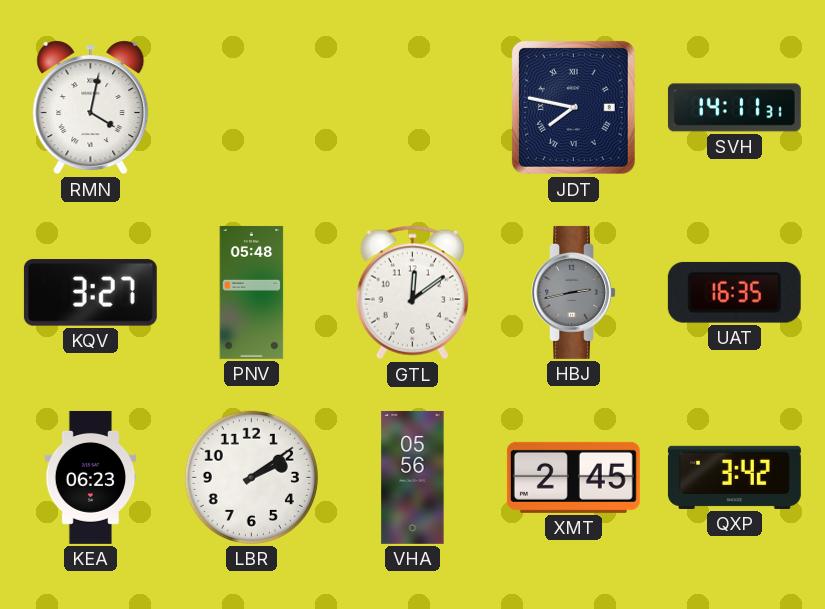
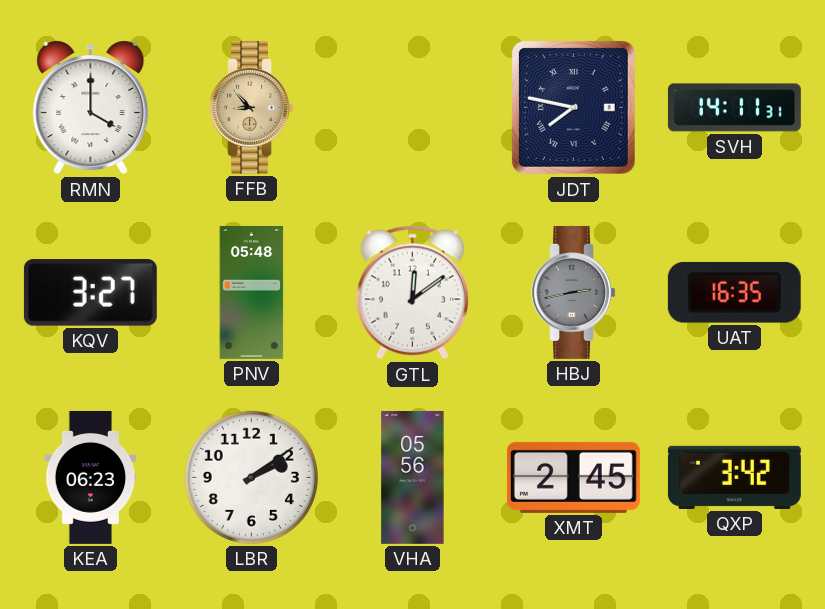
RMN: 4:02 -> 4:00 (91, 108)
FFB: none -> 8:53 (251, 107)
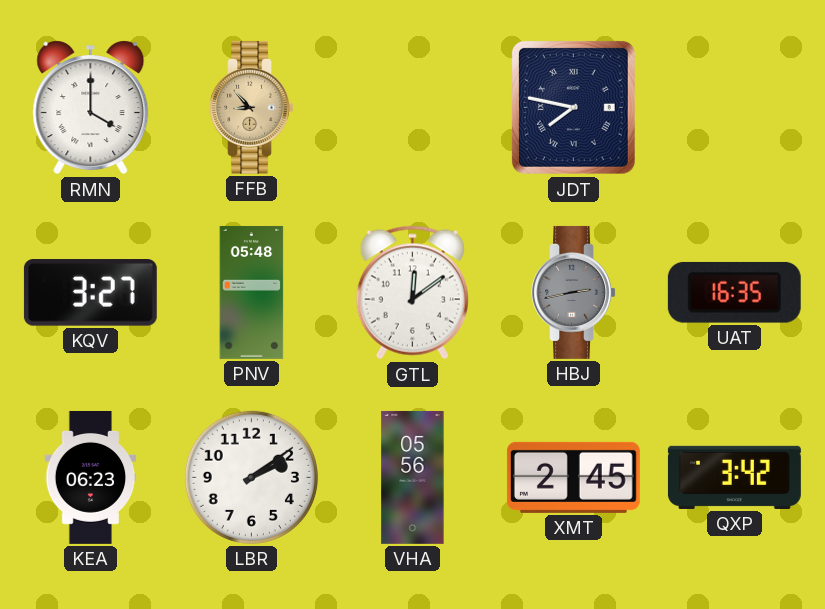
SVH: 14:11 -> none (734, 108)
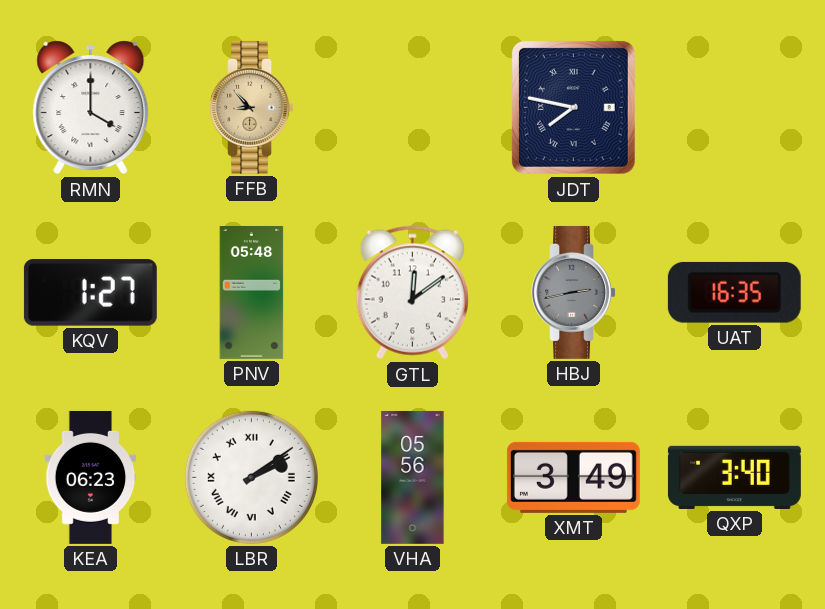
KQV: 3:27 -> 1:27 (90, 293)
LBR numerals: Arabic -> Roman (251, 477)
XMT: 2:45 -> 3:49 (573, 477)
QXP: 3:42 -> 3:40 (734, 477)
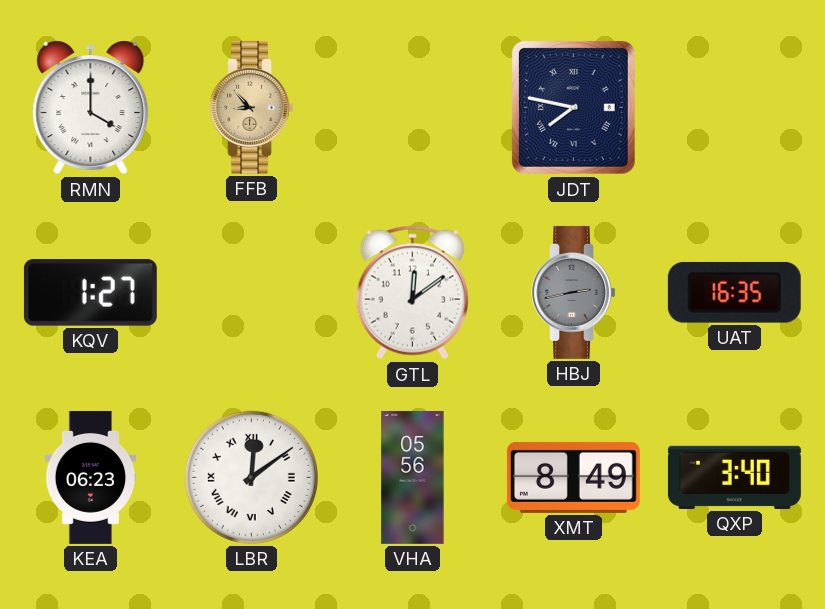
PNV: 05:48 -> none (252, 292)
LBR: 2:09 -> 12:09 (251, 477)
XMT: 3:49 -> 8:49 (573, 477)
